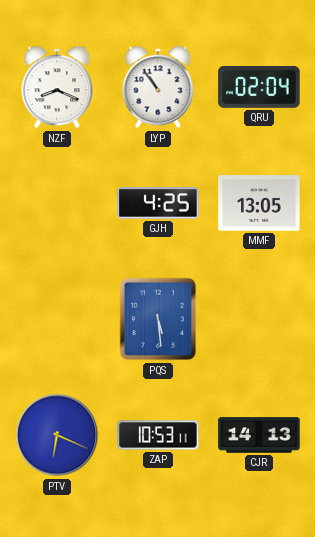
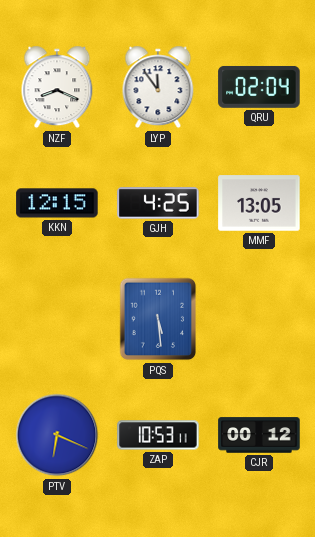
LYP: 10:54 -> 11:54 (158, 87)
KKN: none -> 12:15 (57, 203)
CJR: 14:13 -> 00:12 (259, 435)
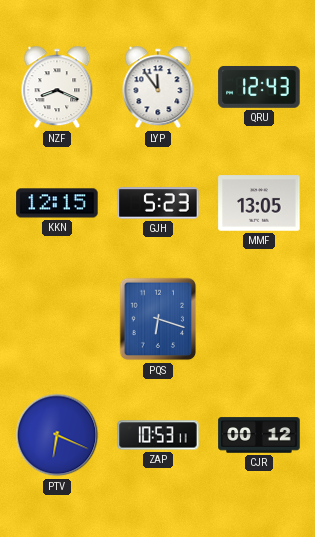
QRU: 02:04 -> 12:43 (259, 87)
GJH: 4:25 -> 5:23 (158, 203)
PQS: 5:29 -> 6:18 (158, 319)
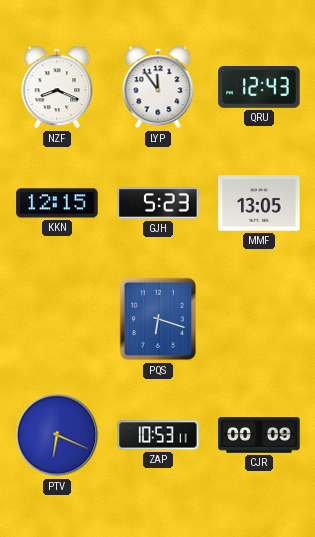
CJR: 00:12 -> 00:09 (259, 435)
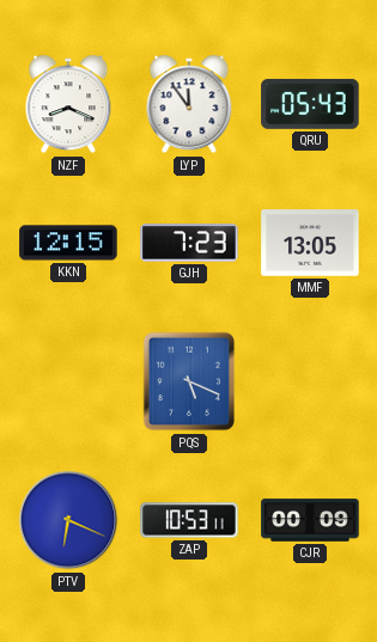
QRU: 12:43 -> 05:43 (310, 104)
GJH: 5:23 -> 7:23 (189, 243)
PQS: 6:18 -> 5:19 (189, 381)
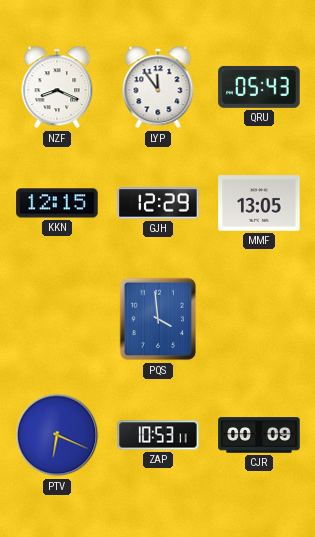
GJH: 7:23 -> 12:29 (158, 203)
PQS: 5:19 -> 3:59 (158, 319)
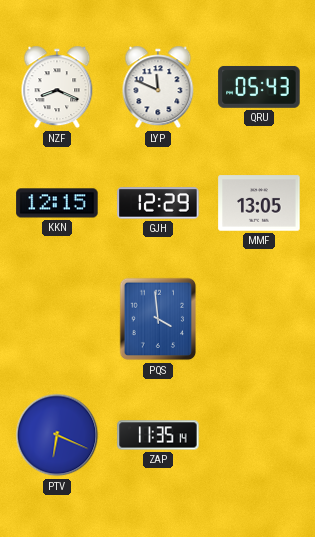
LYP: 11:54 -> 11:49 (158, 87)
ZAP: 10:53 -> 11:35 (158, 435)
CJR: 00:09 -> none (259, 435)
